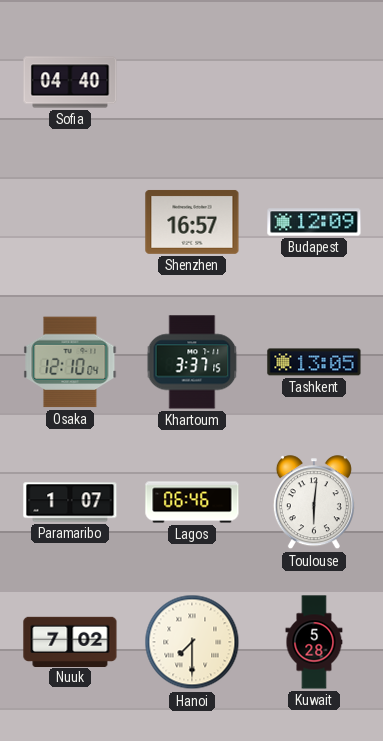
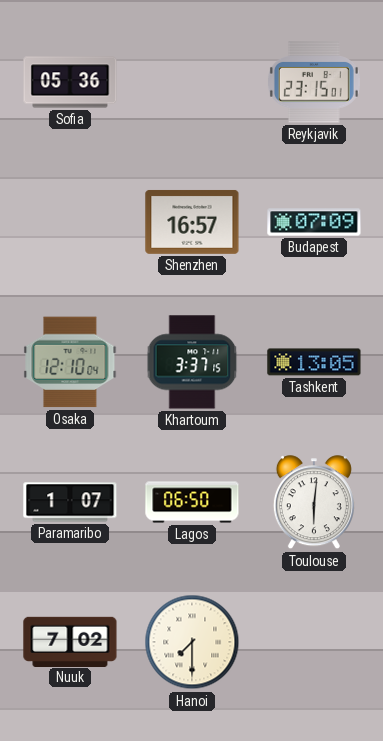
Sofia: 04:40 -> 05:36 (70, 82)
Reykjavik: none -> 23:15 (314, 82)
Budapest: 12:09 -> 07:09 (314, 222)
Lagos: 06:46 -> 06:50 (192, 502)
Kuwait: 5:28 -> none (314, 642)
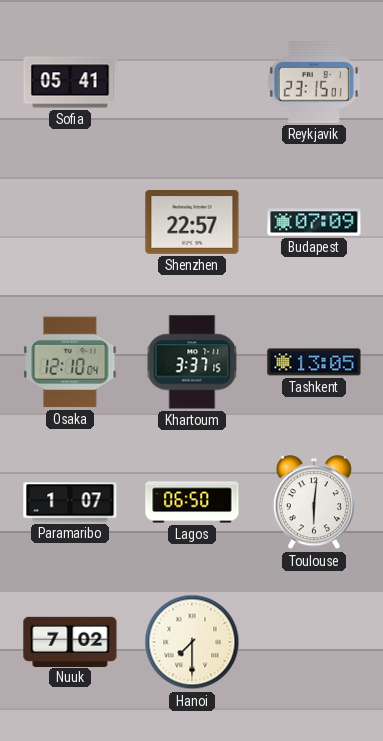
Sofia: 05:36 -> 05:41 (70, 82)
Shenzhen: 16:57 -> 22:57 (192, 222)
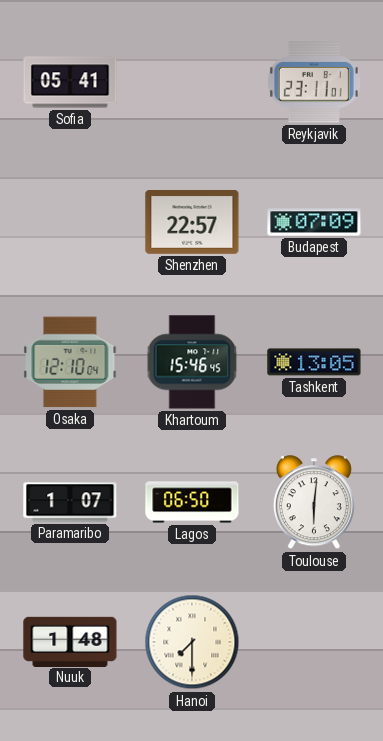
Reykjavik: 23:15 -> 23:11 (314, 82)
Khartoum: 3:37 -> 15:46 (192, 362)
Nuuk: 7:02 -> 1:48 (70, 641)
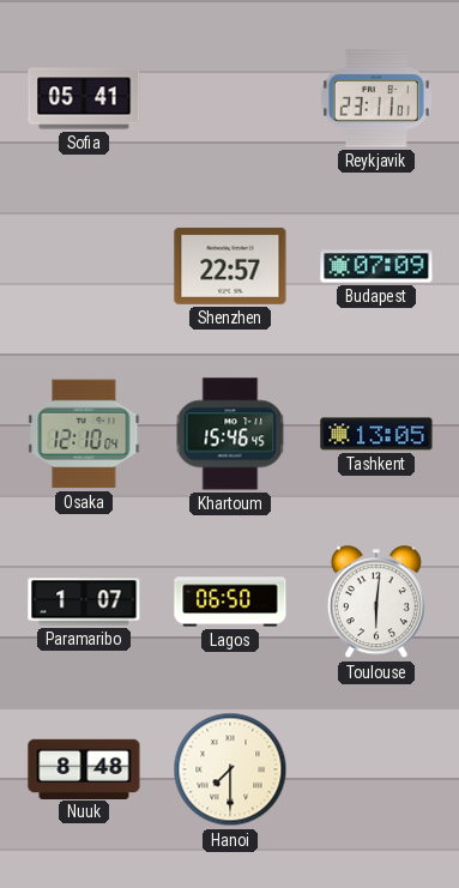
Nuuk: 1:48 -> 8:48 (84, 768)
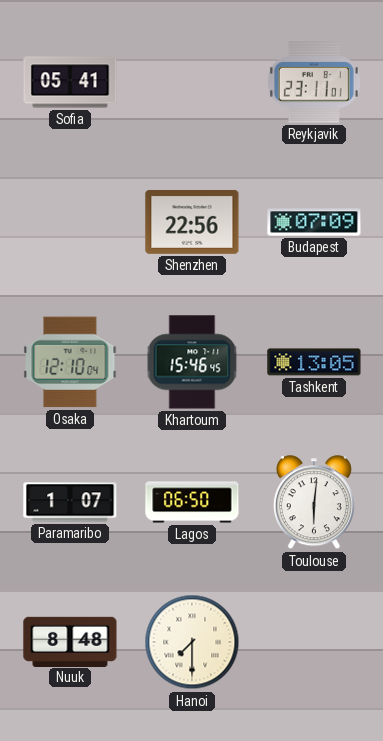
Shenzhen: 22:57 -> 22:56 (192, 222)
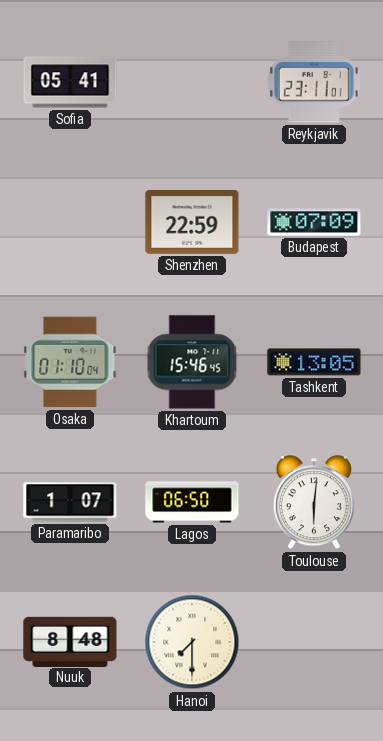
Shenzhen: 22:56 -> 22:59 (192, 222)
Osaka: 12:10 -> 01:10 (70, 362)
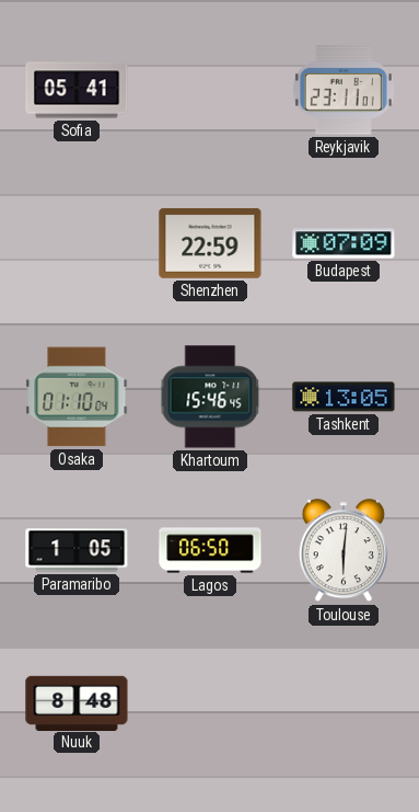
Paramaribo: 1:07 -> 1:05 (77, 550)
Hanoi: 7:30 -> none (192, 642)
